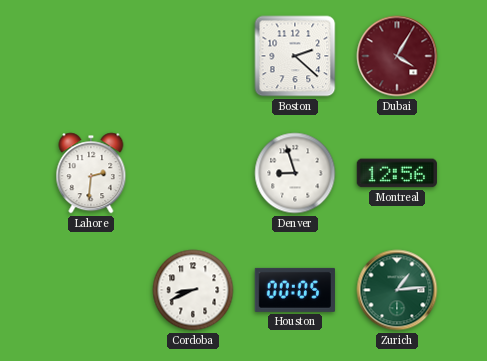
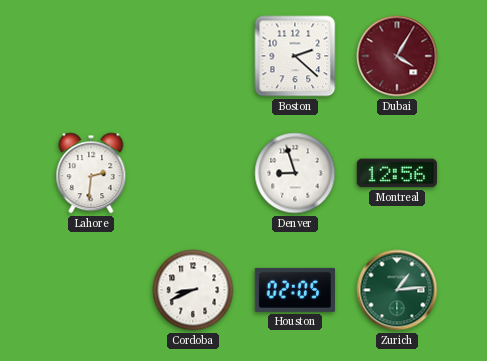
Houston: 00:05 -> 02:05 (294, 290)
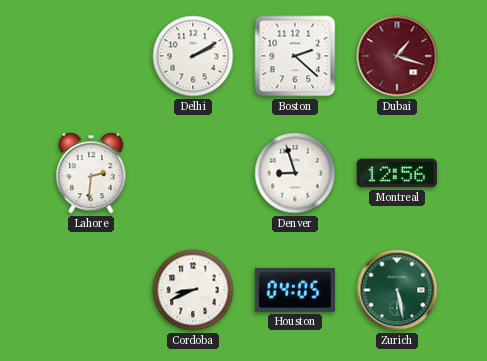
Delhi: none -> 2:10 (193, 56)
Dubai: 4:05 -> 1:18 (397, 56)
Houston: 02:05 -> 04:05 (294, 290)
Zurich: 1:14 -> 5:28 (397, 290)
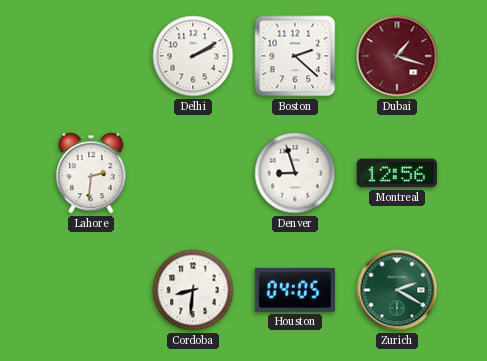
Cordoba: 8:41 -> 8:31 (193, 290)
Zurich: 5:28 -> 2:20 (397, 290)
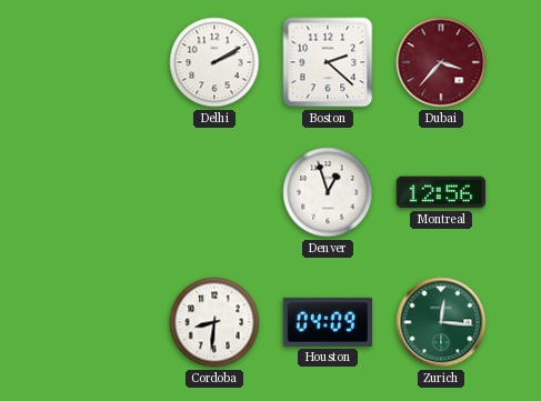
Dubai: 1:18 -> 3:37 (441, 62)
Lahore: 2:31 -> none (91, 173)
Denver: 8:57 -> 12:57 (328, 192)
Houston: 04:05 -> 04:09 (327, 322)
Zurich: 2:20 -> 12:16 (441, 322)
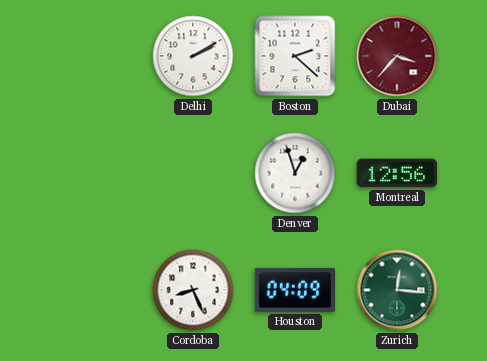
Cordoba: 8:31 -> 8:26 (193, 290)
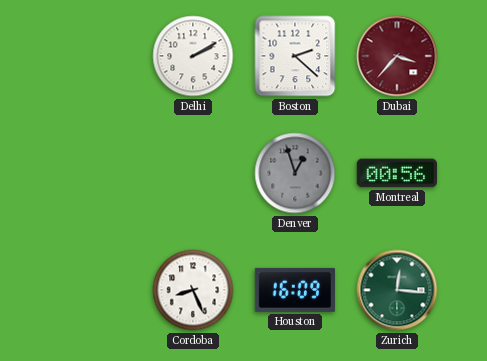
Denver dial: white -> grey (295, 173)
Montreal: 12:56 -> 00:56 (396, 173)
Houston: 04:09 -> 16:09 (294, 290)
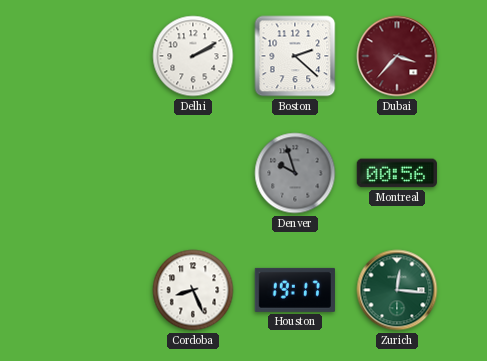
Denver: 12:57 -> 9:57 (295, 173)
Houston: 16:09 -> 19:17 (294, 290)
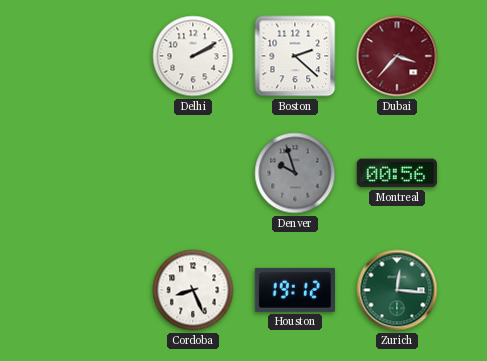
Houston: 19:17 -> 19:12 (294, 290)
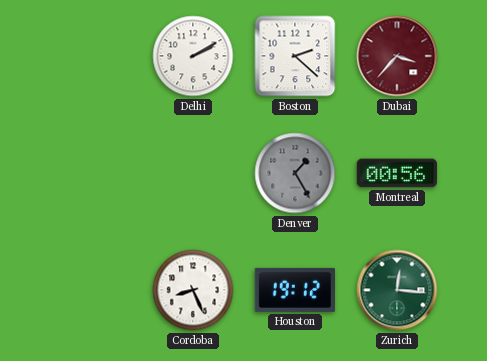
Denver: 9:57 -> 1:25 (295, 173)
